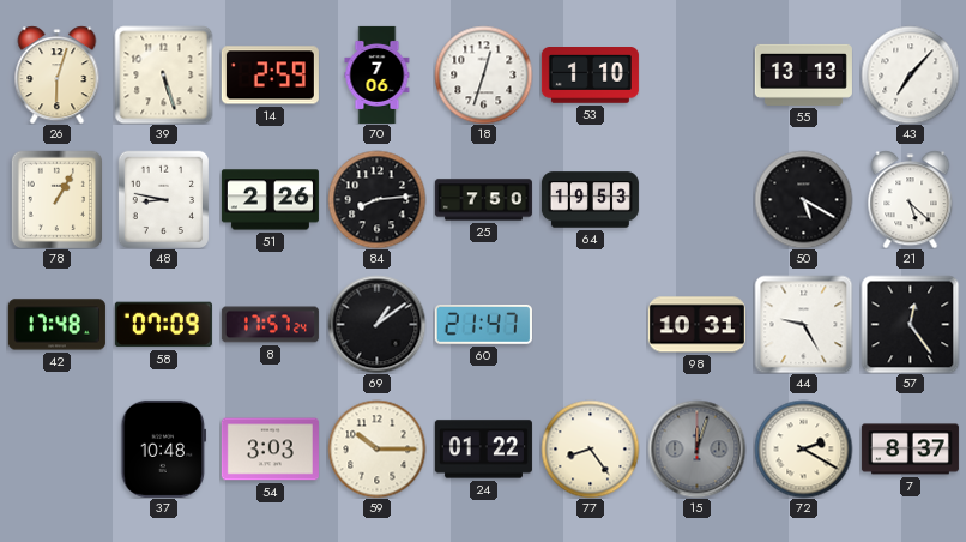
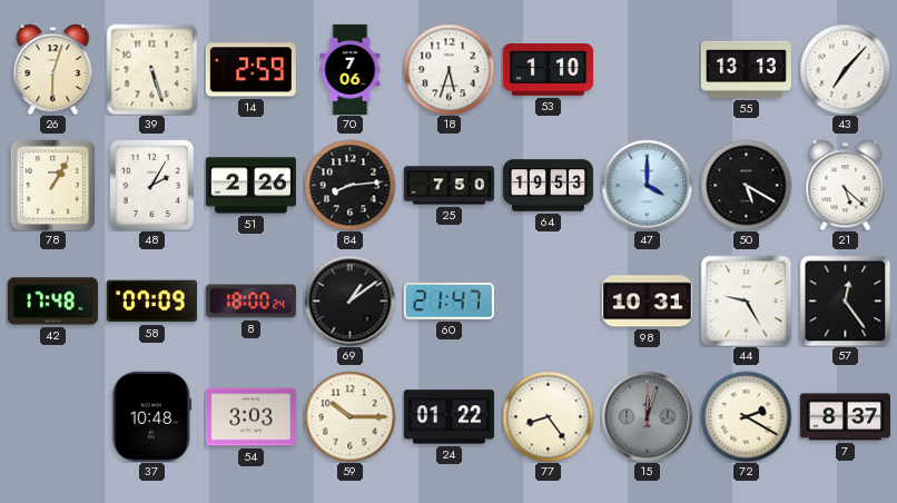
18: 12:33 -> 5:33 (448, 69)
48: 8:47 -> 2:05 (151, 185)
47: none -> 4:00 (647, 185)
8: 17:57 -> 18:00 (250, 302)
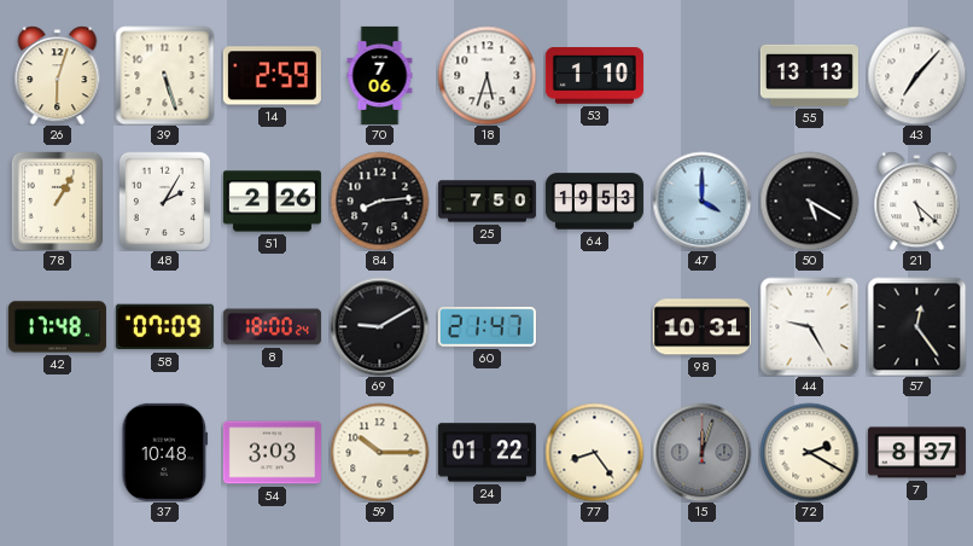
69: 1:09 -> 9:10 (379, 326)
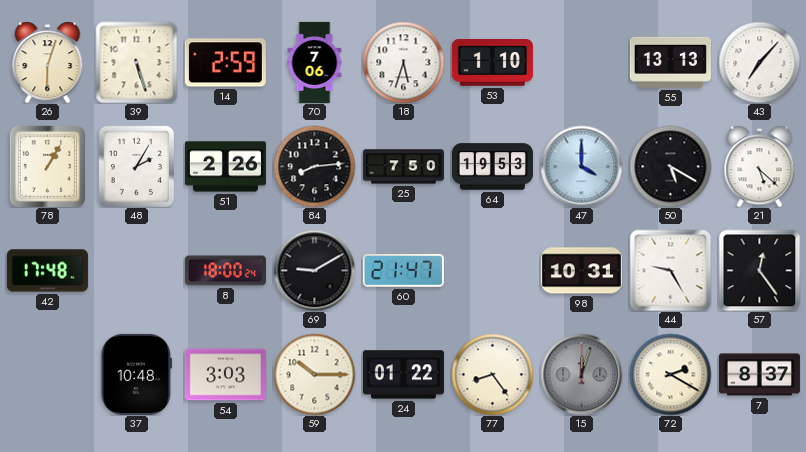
58: 07:09 -> none (164, 327)
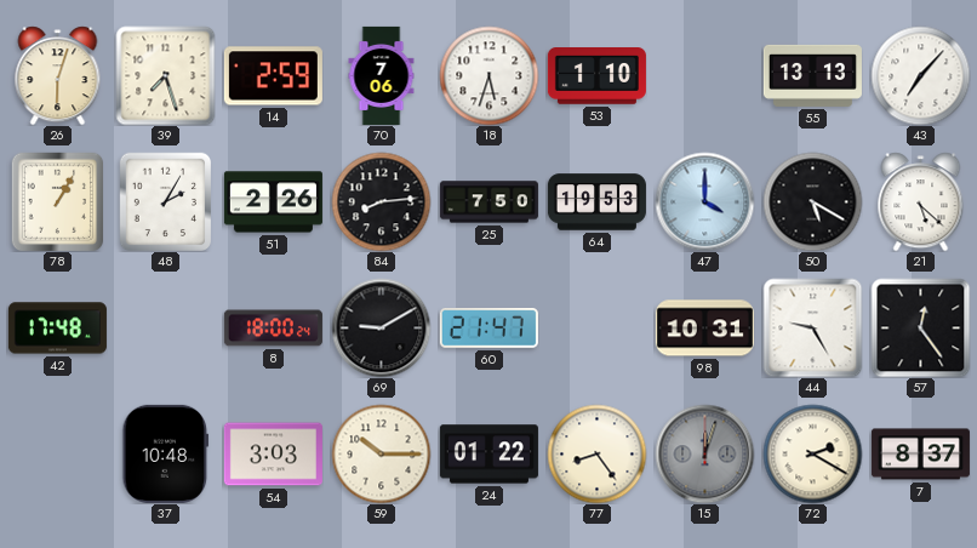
39: 5:27 -> 7:27 (165, 75)
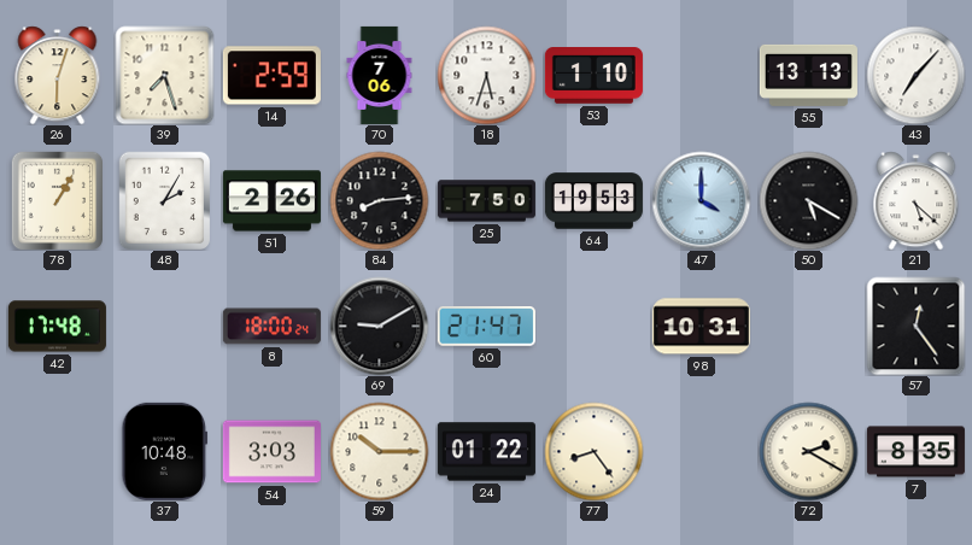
44: 9:25 -> none (812, 327)
15: 12:03 -> none (704, 453)
7: 8:37 -> 8:35 (915, 452)
